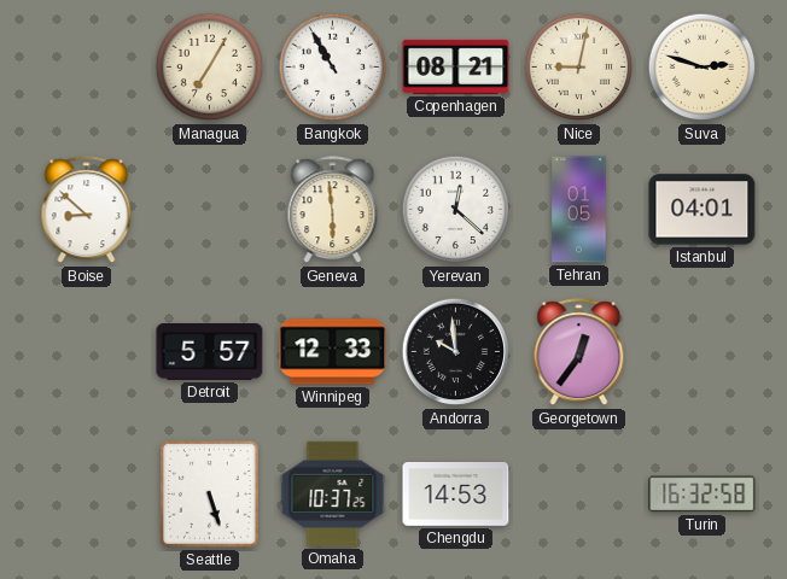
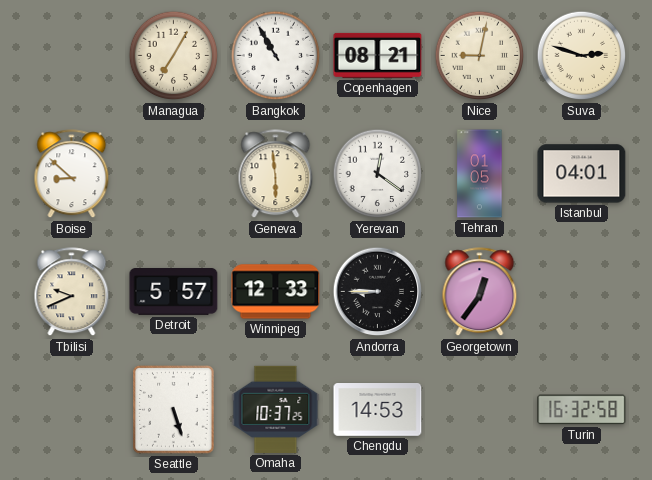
Yerevan: 12:22 -> 12:21 (378, 174)
Tbilisi: none -> 9:41 (72, 292)
Andorra: 9:59 -> 8:45 (378, 292)
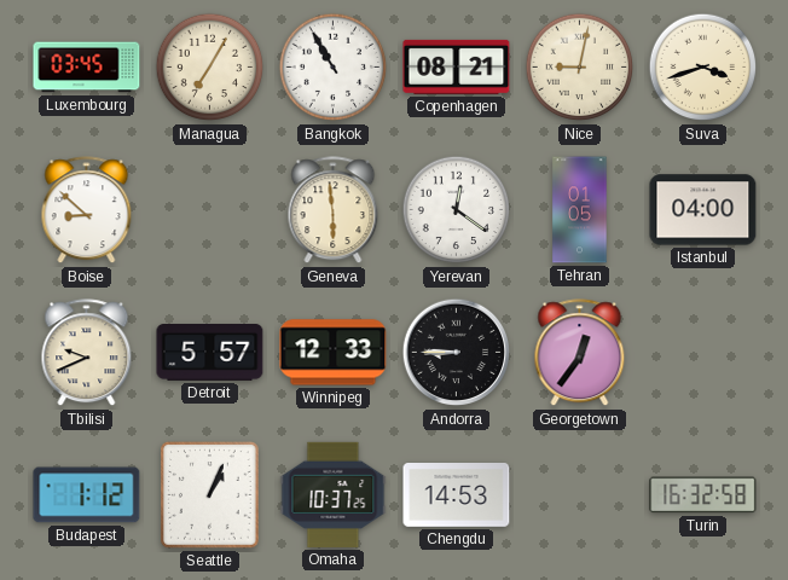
Luxembourg: none -> 03:45 (87, 68)
Suva: 2:48 -> 3:42 (703, 68)
Istanbul: 04:01 -> 04:00 (703, 210)
Budapest: none -> 1:12 (87, 495)
Seattle: 5:27 -> 1:04 (210, 495)
